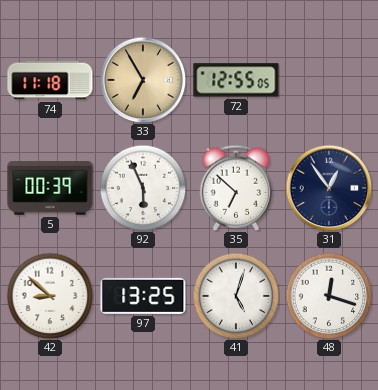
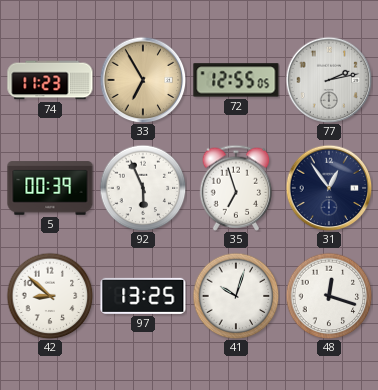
74: 11:18 -> 11:23 (50, 80)
77: none -> 2:13 (329, 80)
35: 6:52 -> 6:57 (236, 188)
41: 5:03 -> 10:03 (236, 296)
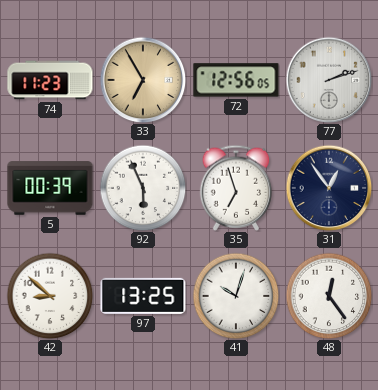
72: 12:55 -> 12:56 (236, 80)
77: 2:13 -> 2:12 (329, 80)
48: 12:18 -> 12:24 (329, 296)
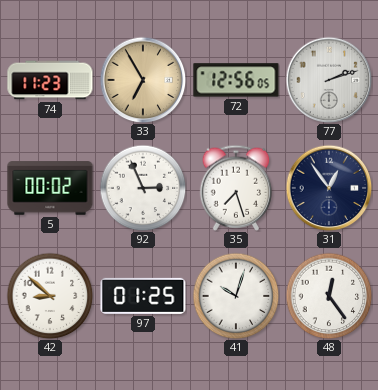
5: 00:39 -> 00:02 (50, 188)
92: 5:56 -> 2:56 (143, 188)
35: 6:57 -> 7:27 (236, 188)
97: 13:25 -> 01:25 (143, 296)
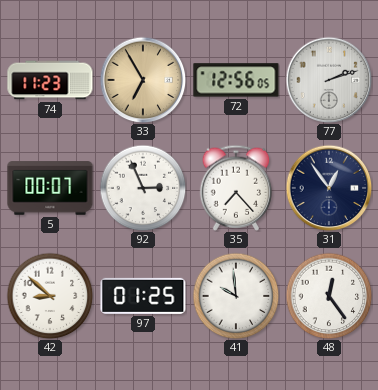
5: 00:02 -> 00:07 (50, 188)
35: 7:27 -> 7:23 (236, 188)
41: 10:03 -> 9:59 (236, 296)
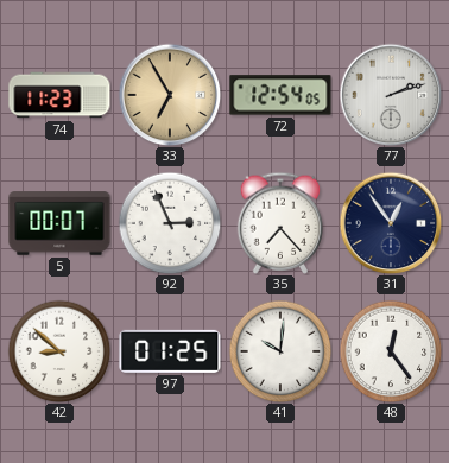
72: 12:56 -> 12:54 (280, 95)
41: 9:59 -> 10:01 (280, 351)
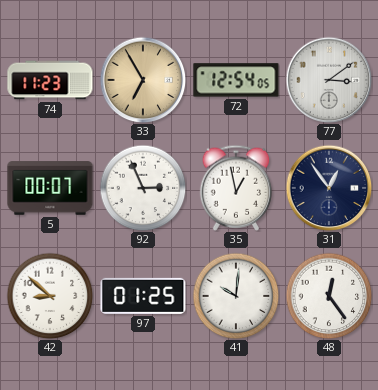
77: 2:12 -> 3:09 (329, 80)
35: 7:23 -> 12:58 (236, 188)
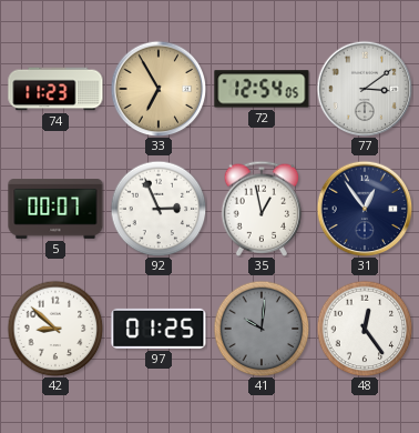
41 dial: white -> grey (262, 329)
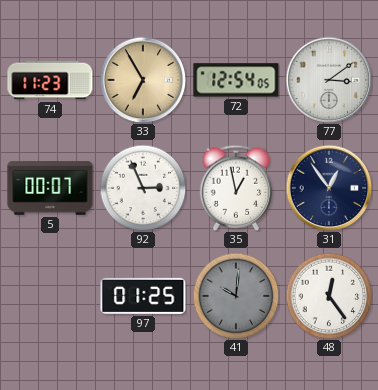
42: 8:52 -> none (55, 329)
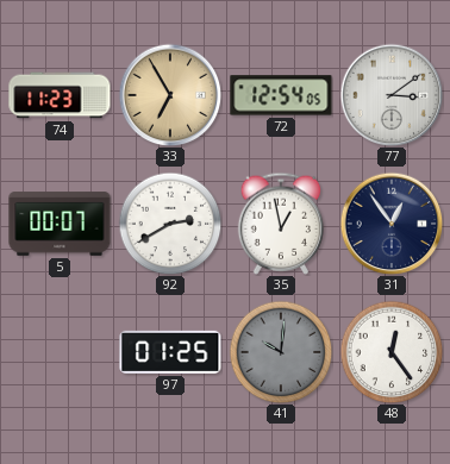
92: 2:56 -> 2:40 (170, 224)
